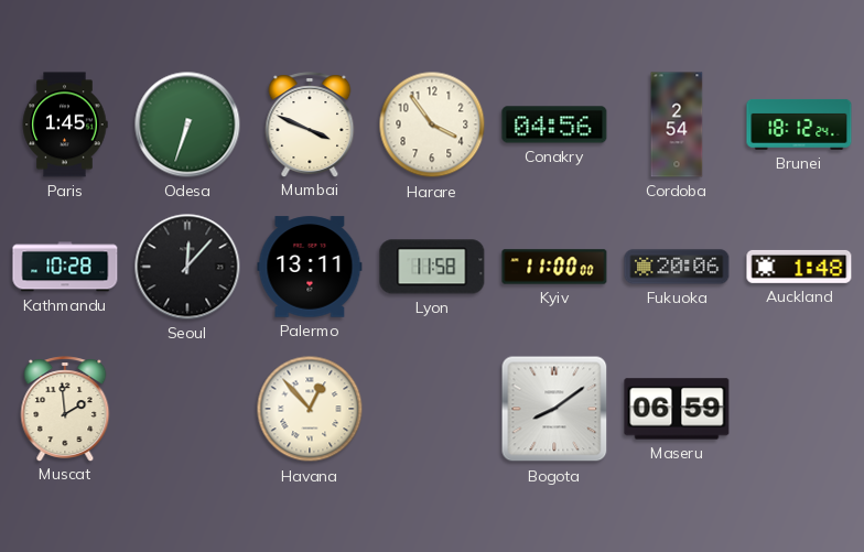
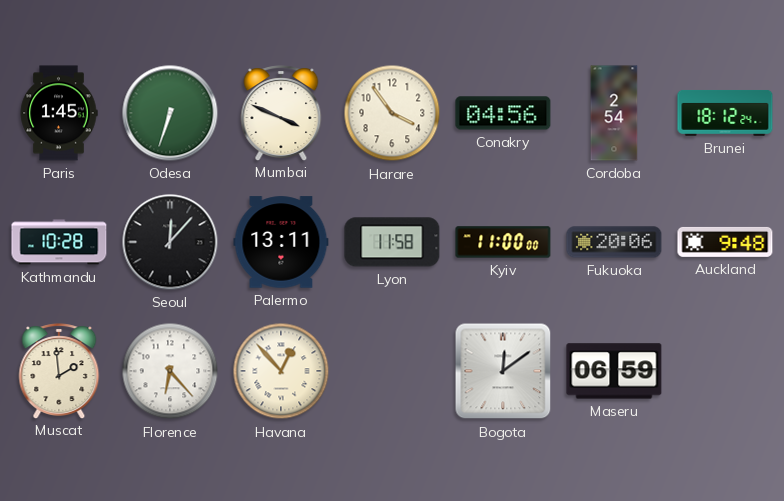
Auckland: 1:48 -> 9:48 (725, 242)
Florence: none -> 6:23 (170, 371)
Bogota: 8:09 -> 12:09 (503, 371)
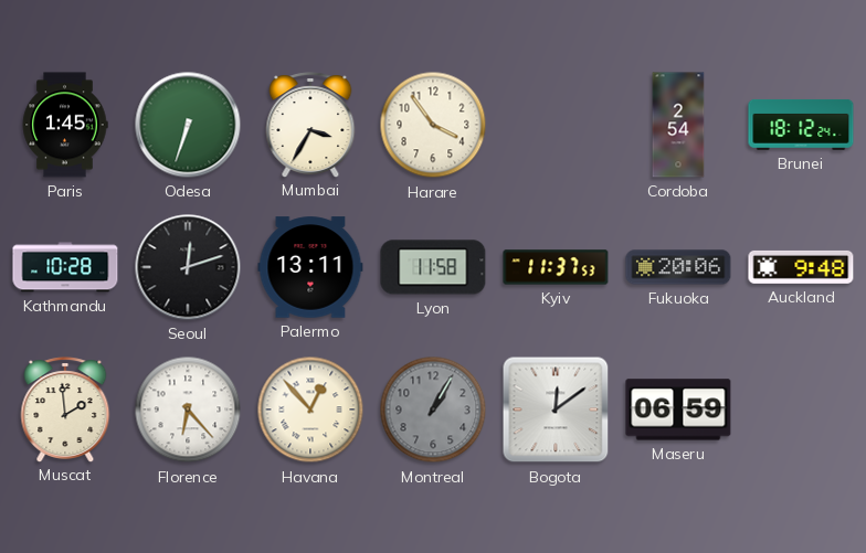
Mumbai: 3:49 -> 3:35 (310, 125)
Conakry: 04:56 -> none (503, 113)
Seoul: 12:07 -> 12:12 (188, 267)
Kyiv: 11:00 -> 11:37 (556, 267)
Montreal: none -> 1:05 (433, 410)
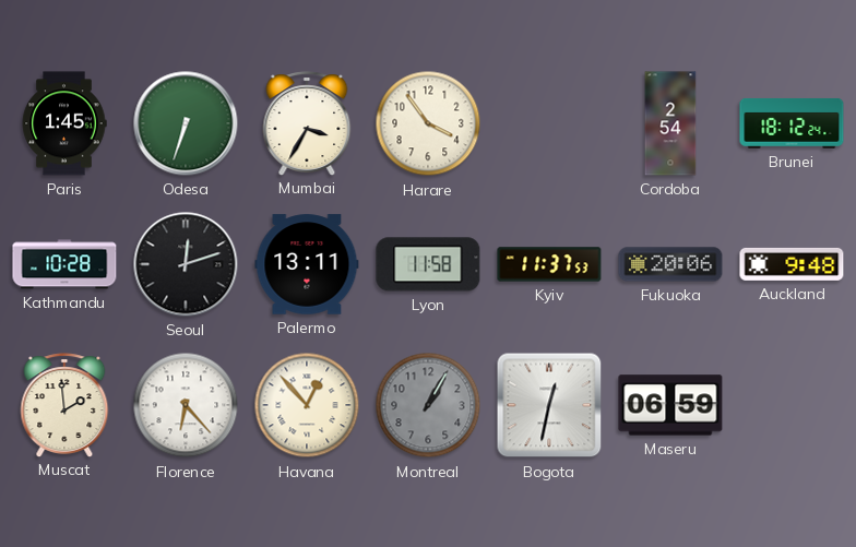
Bogota: 12:09 -> 12:32 (549, 405)
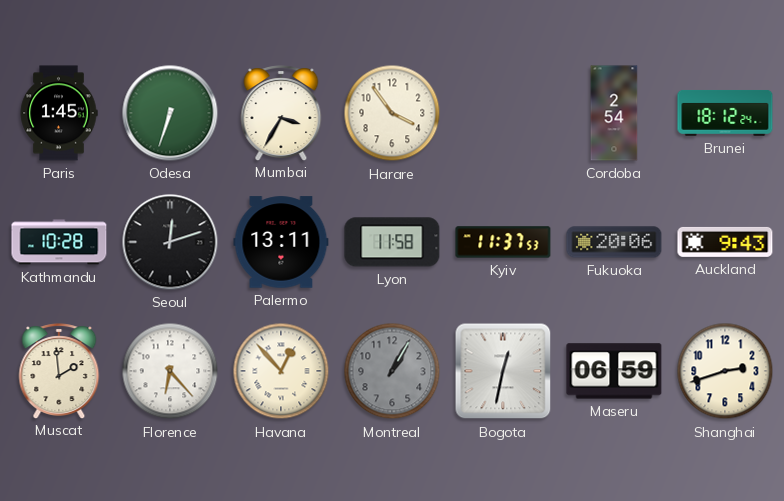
Auckland: 9:48 -> 9:43 (725, 242)
Shanghai: none -> 2:42 (725, 371)
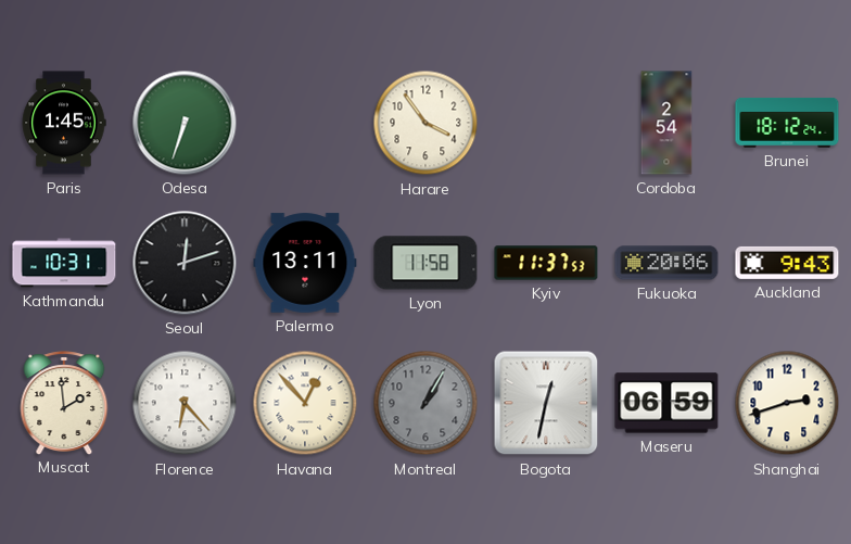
Mumbai: 3:35 -> none (281, 113)
Kathmandu: 10:28 -> 10:31 (64, 263)
